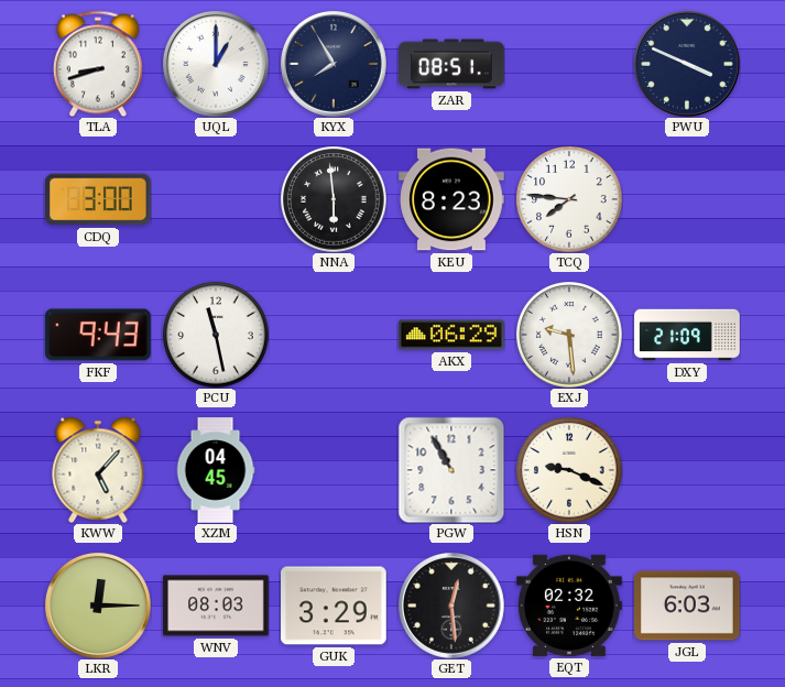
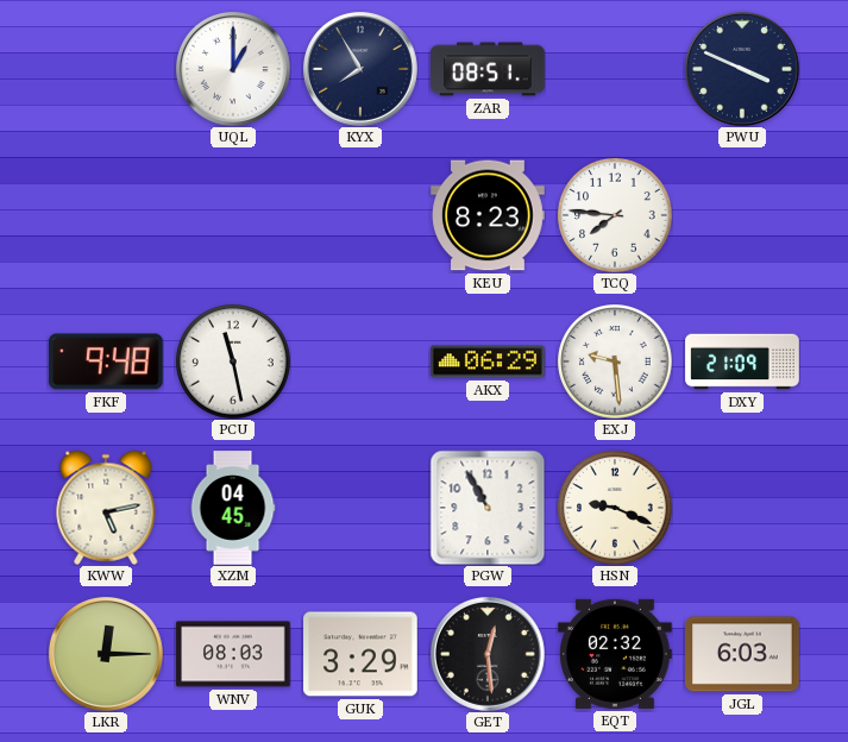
TLA: 8:42 -> none (98, 64)
CDQ: 3:00 -> none (99, 199)
NNA: 5:59 -> none (334, 199)
FKF: 9:43 -> 9:48 (107, 361)
KWW: 5:07 -> 5:13 (106, 508)
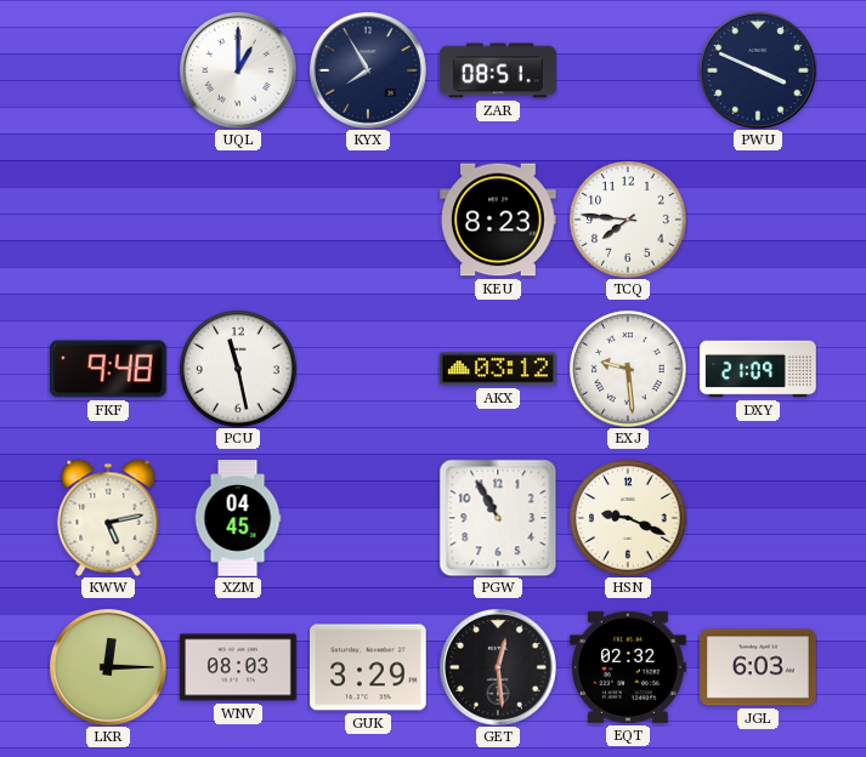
AKX: 06:29 -> 03:12 (498, 369)
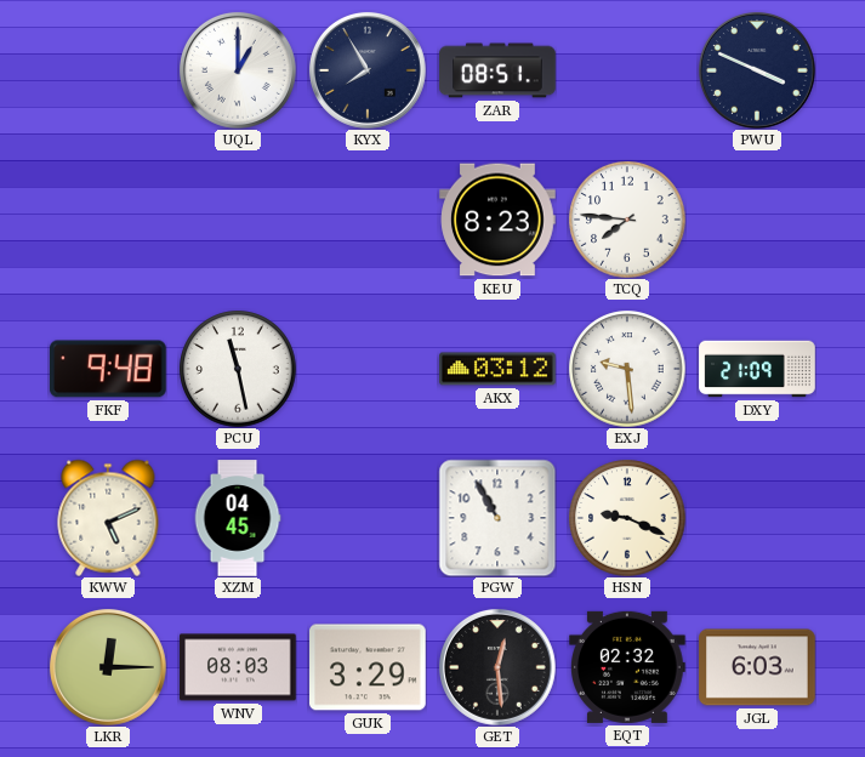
KWW: 5:13 -> 5:11 (108, 518)
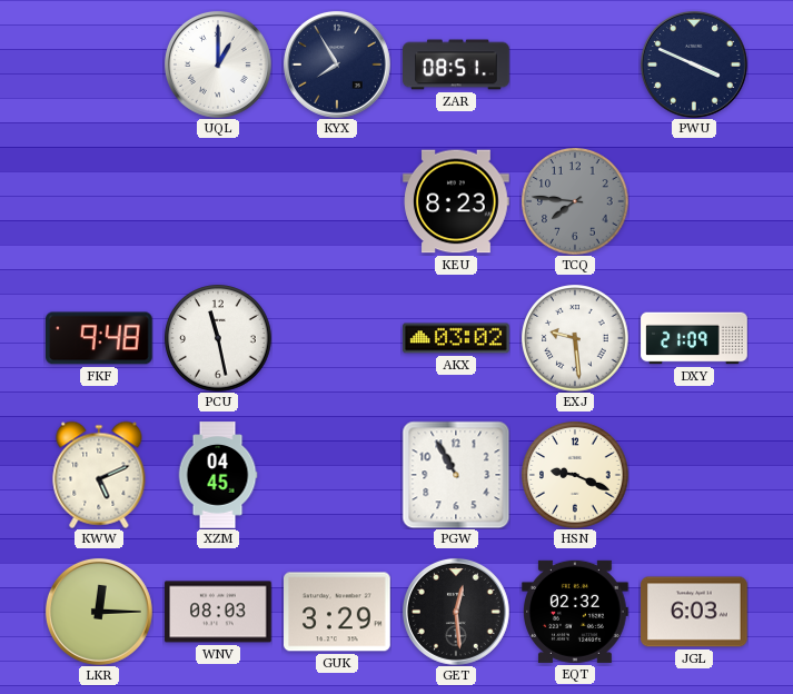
TCQ dial: white -> grey (575, 201)
AKX: 03:12 -> 03:02 (456, 338)
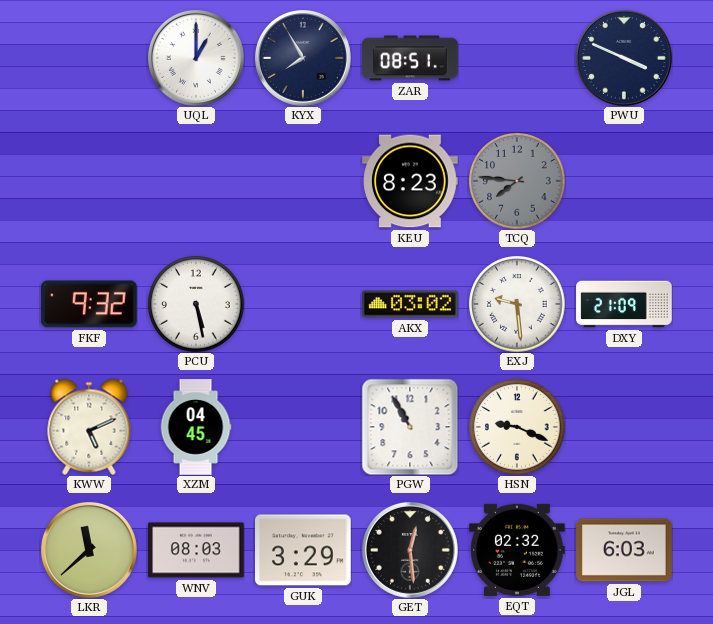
FKF: 9:48 -> 9:32 (90, 304)
PCU: 11:28 -> 5:28 (196, 304)
LKR: 12:15 -> 11:38 (89, 550)
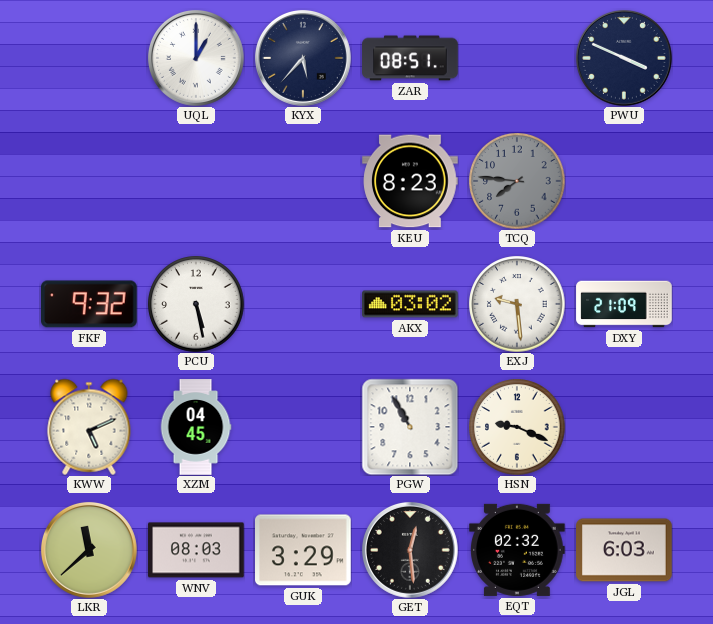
KYX: 7:55 -> 5:37 (303, 58)
